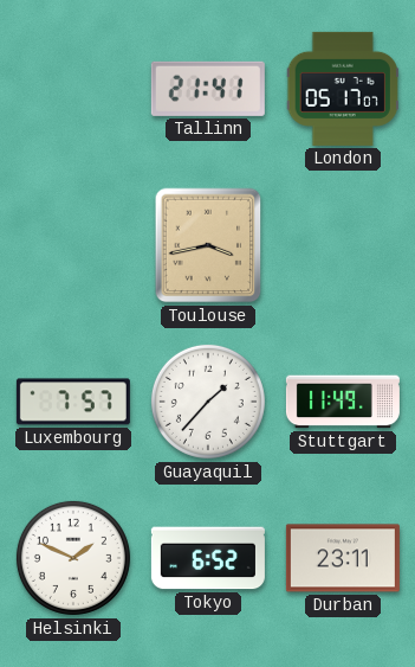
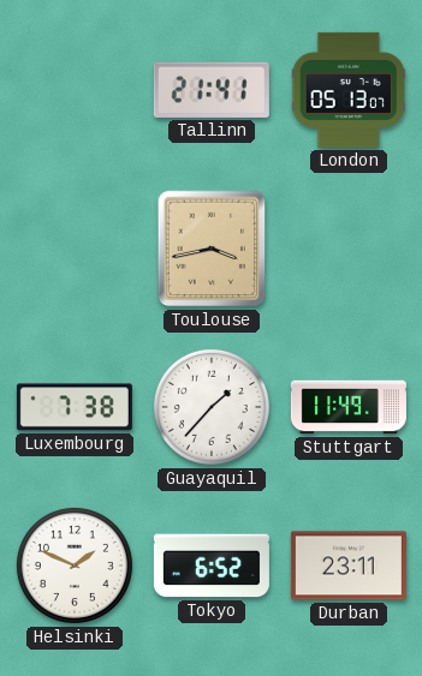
London: 05:17 -> 05:13 (349, 90)
Luxembourg: 7:57 -> 7:38 (75, 407)
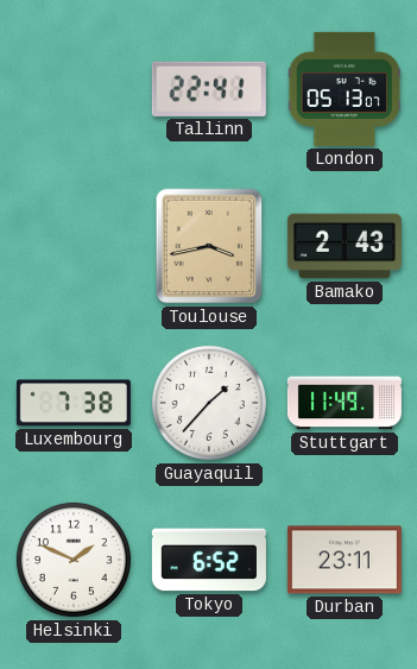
Tallinn: 21:41 -> 22:41 (209, 89)
Bamako: none -> 2:43 (345, 246)
